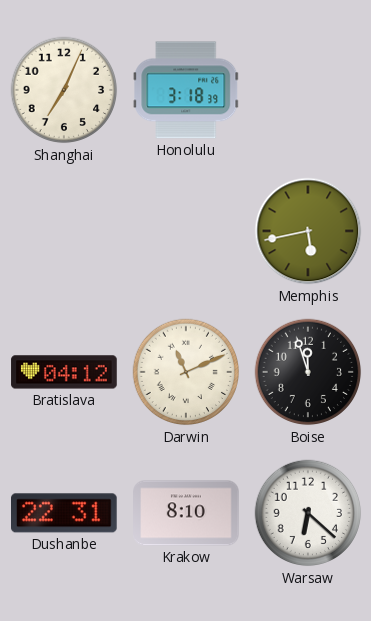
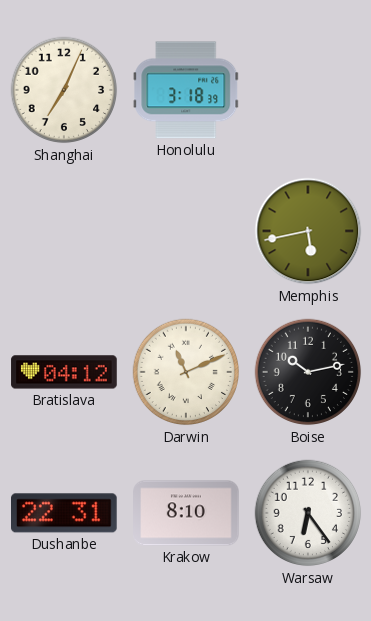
Boise: 11:57 -> 10:13 (308, 372)
Warsaw: 6:22 -> 6:24 (308, 513)
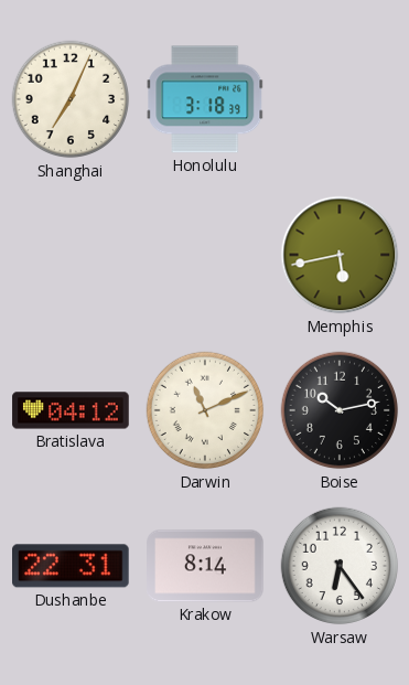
Krakow: 8:10 -> 8:14 (205, 566)
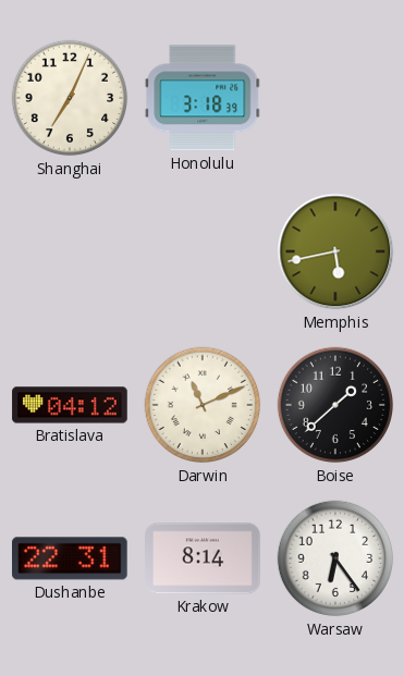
Boise: 10:13 -> 1:38 (335, 405)
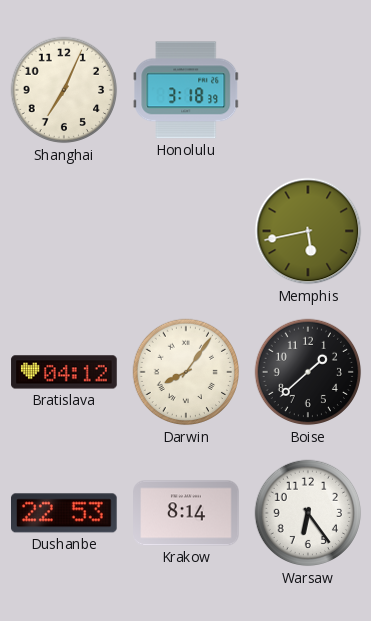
Darwin: 11:11 -> 8:06 (186, 372)
Dushanbe: 22:31 -> 22:53 (65, 513)
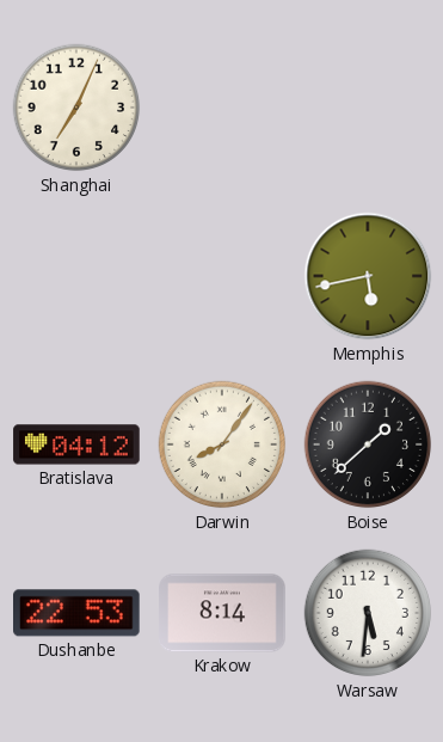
Honolulu: 3:18 -> none (186, 90)
Warsaw: 6:24 -> 5:31 (368, 613)
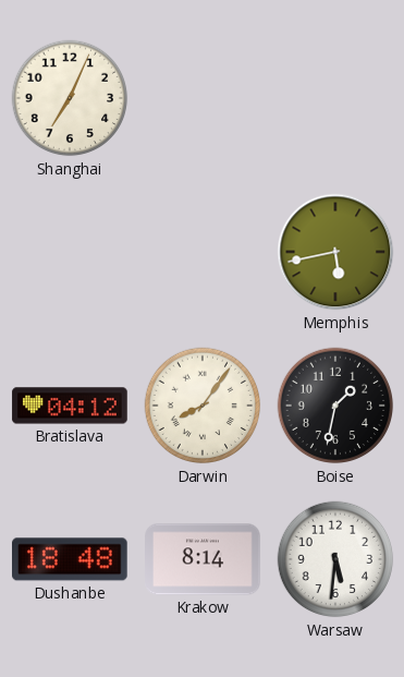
Boise: 1:38 -> 1:32 (335, 406)
Dushanbe: 22:53 -> 18:48 (71, 559)
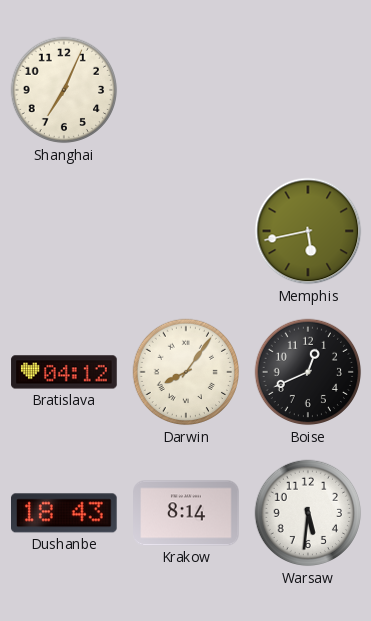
Boise: 1:32 -> 12:41 (308, 372)
Dushanbe: 18:48 -> 18:43 (65, 513)
